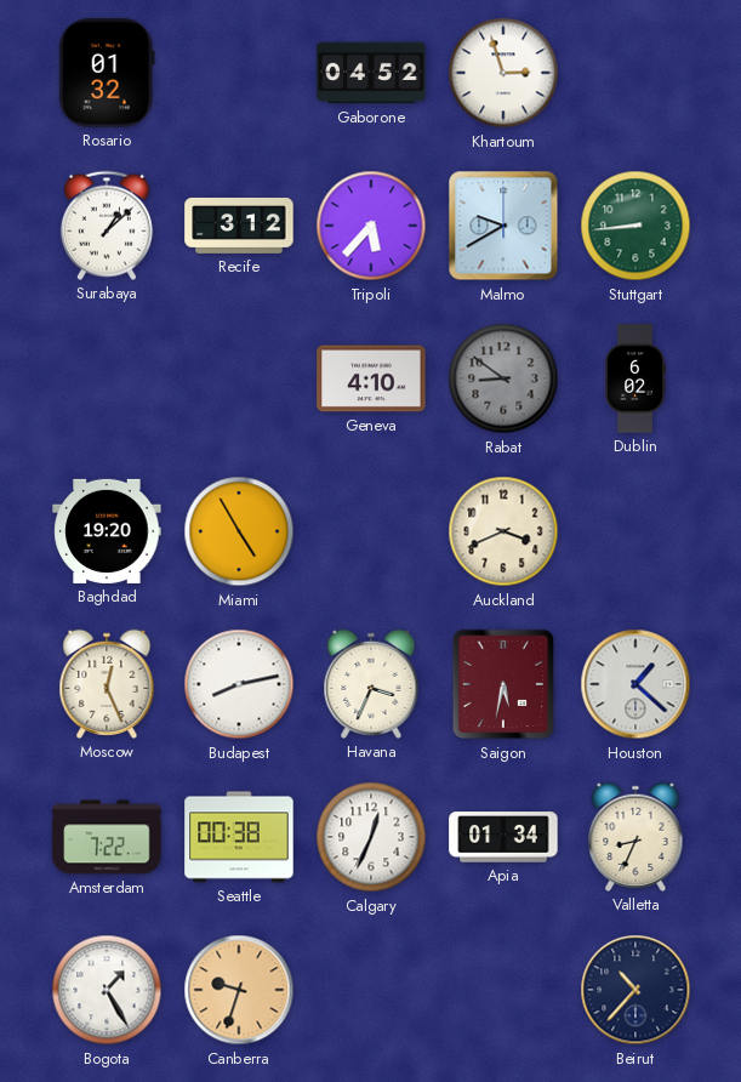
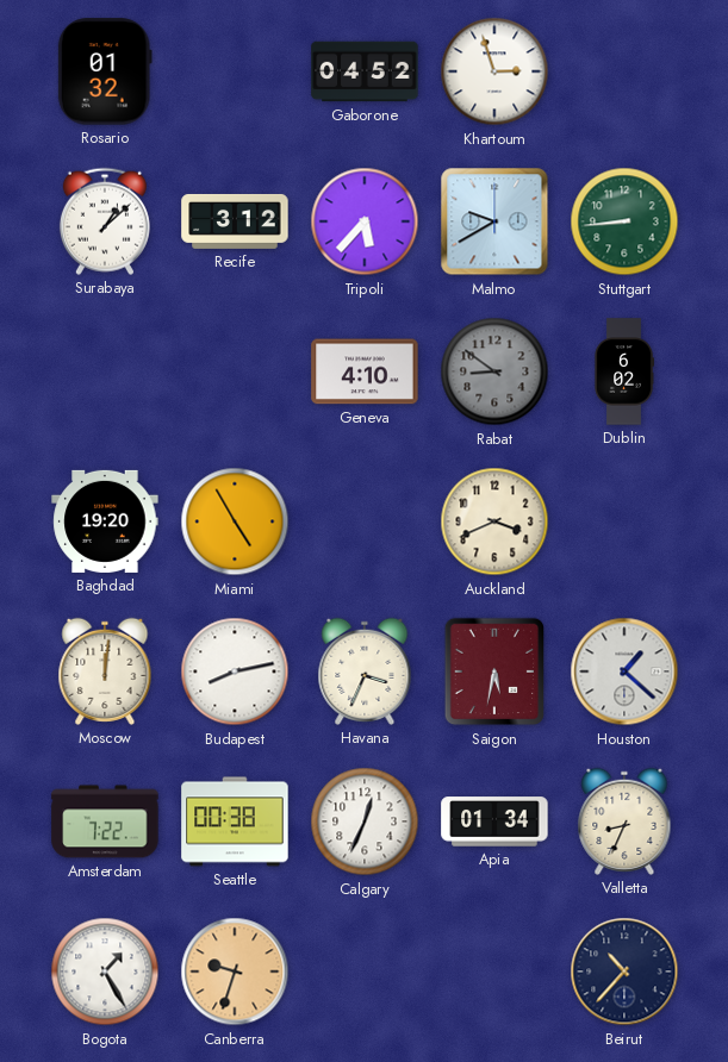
Moscow: 12:26 -> 12:01 (105, 671)
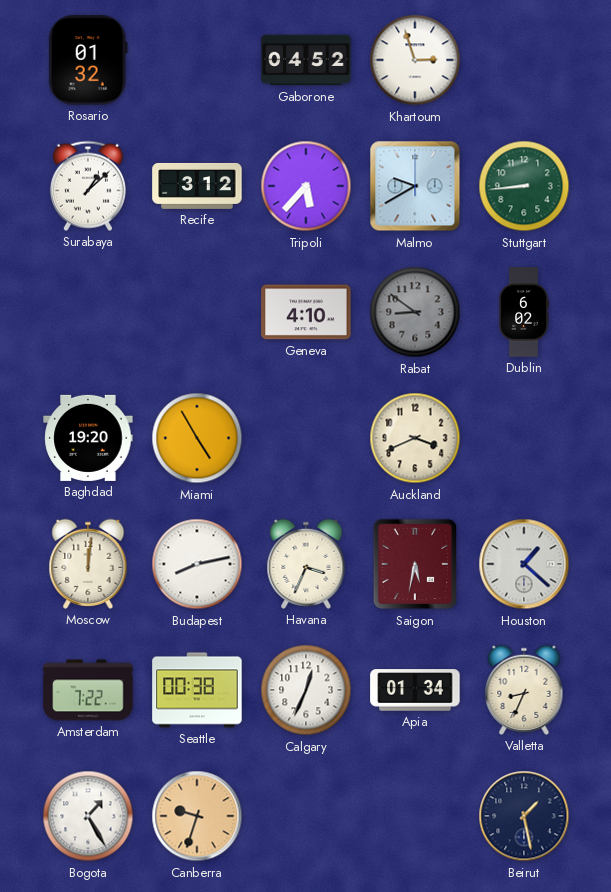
Beirut: 10:37 -> 1:28 (524, 816)
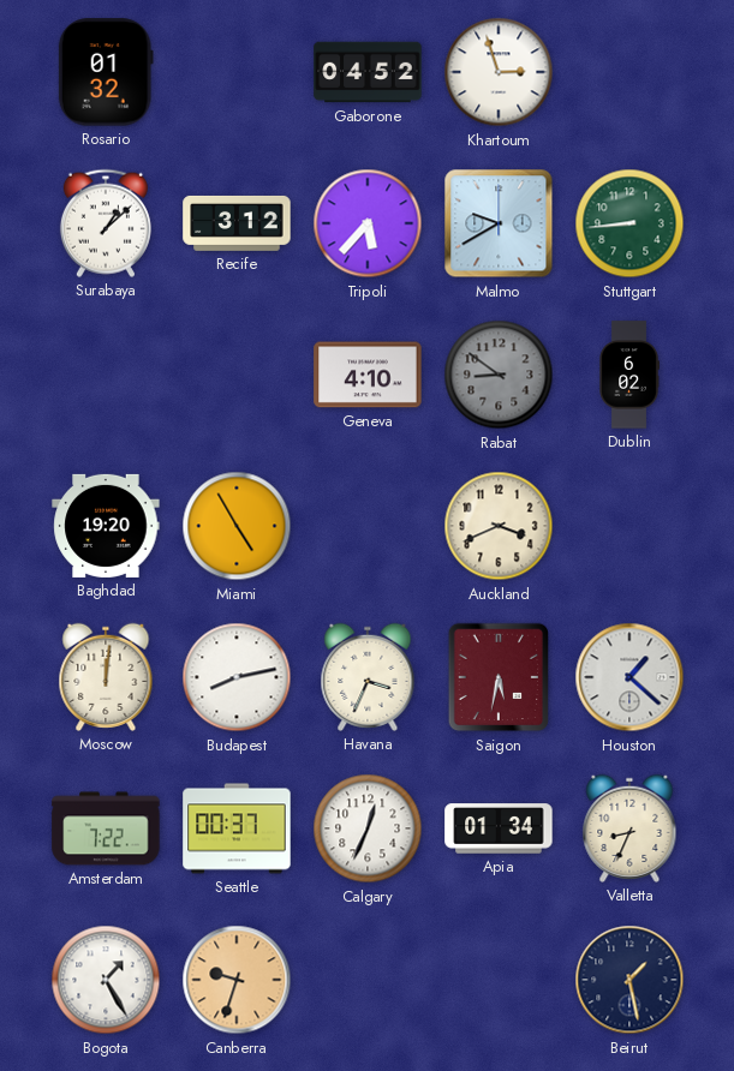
Seattle: 00:38 -> 00:37 (237, 828)
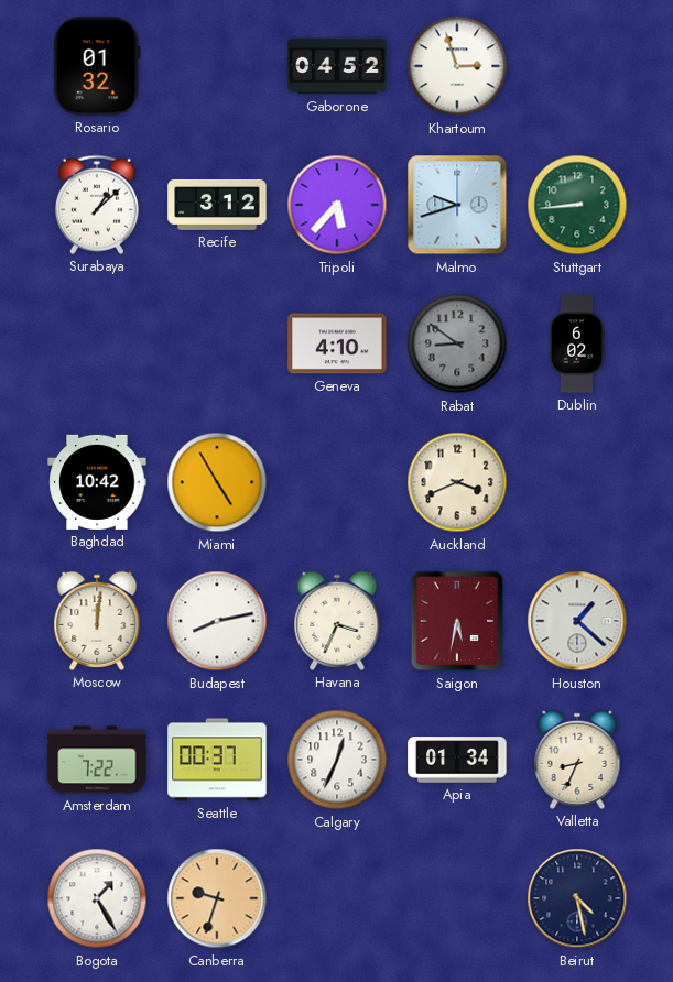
Malmo: 9:40 -> 9:42 (457, 205)
Baghdad: 19:20 -> 10:42 (97, 482)
Beirut: 1:28 -> 4:28 (577, 898)
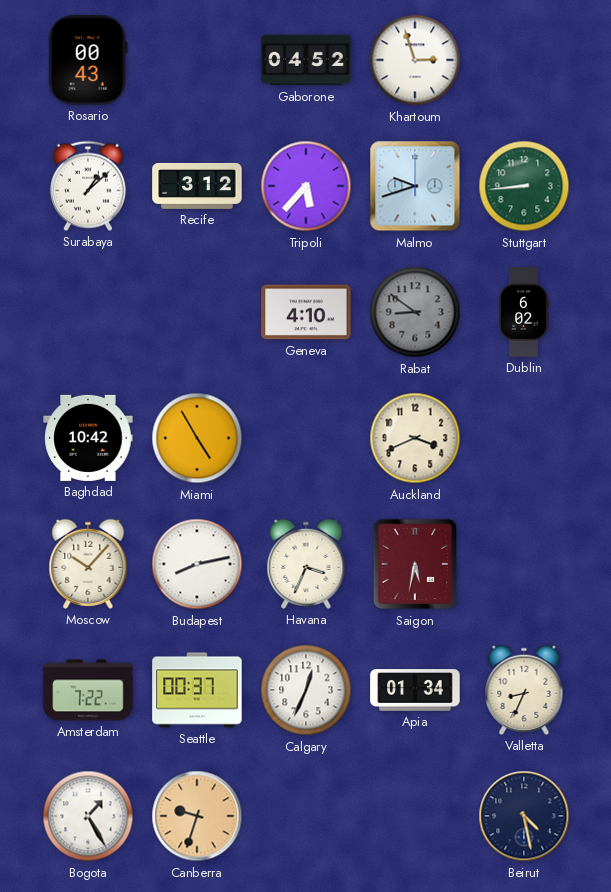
Rosario: 01:32 -> 00:43 (88, 60)
Moscow: 12:01 -> 10:07 (88, 564)
Houston: 1:22 -> none (577, 621)
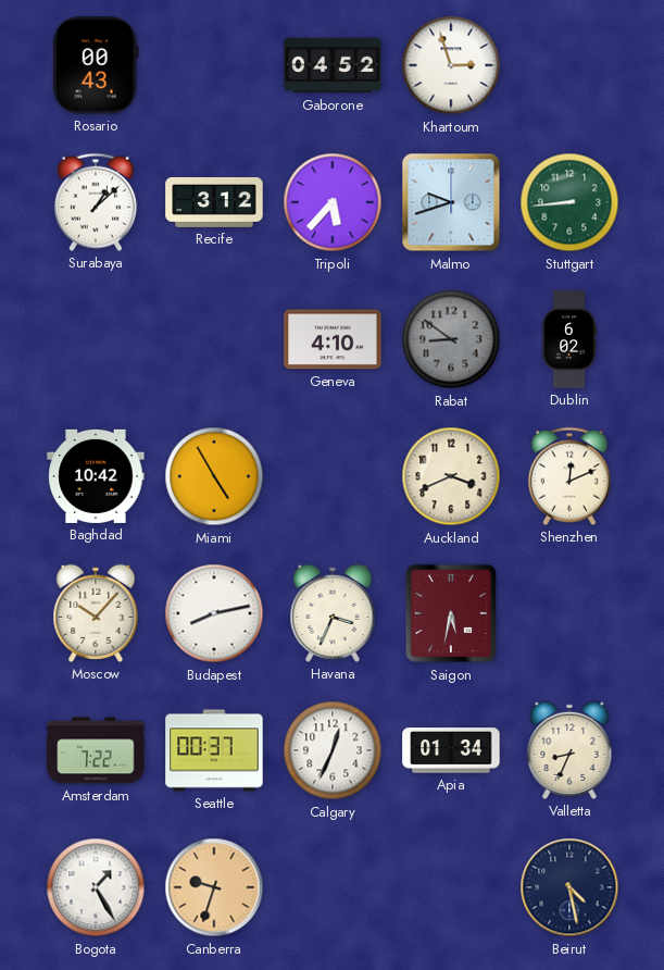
Shenzhen: none -> 12:11 (569, 476)
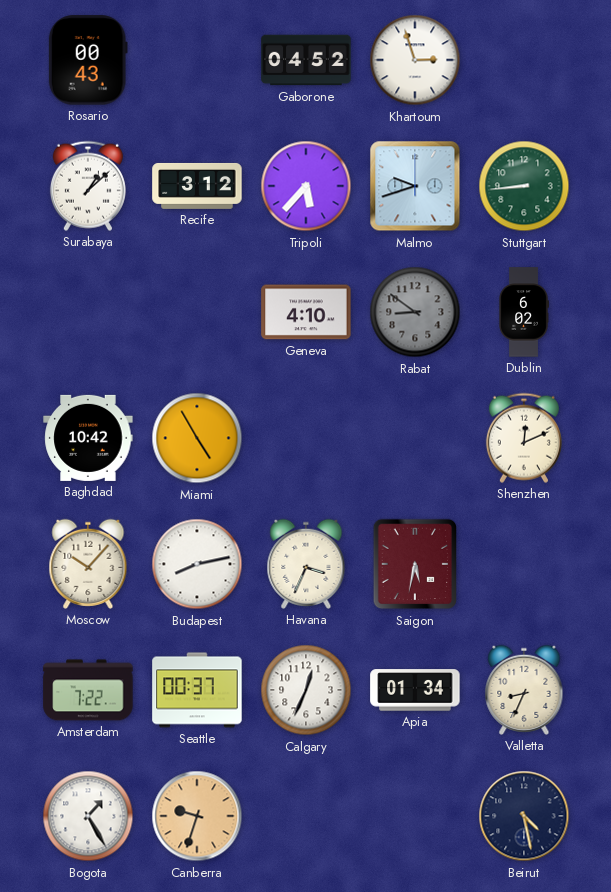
Auckland: 3:41 -> none (451, 476)
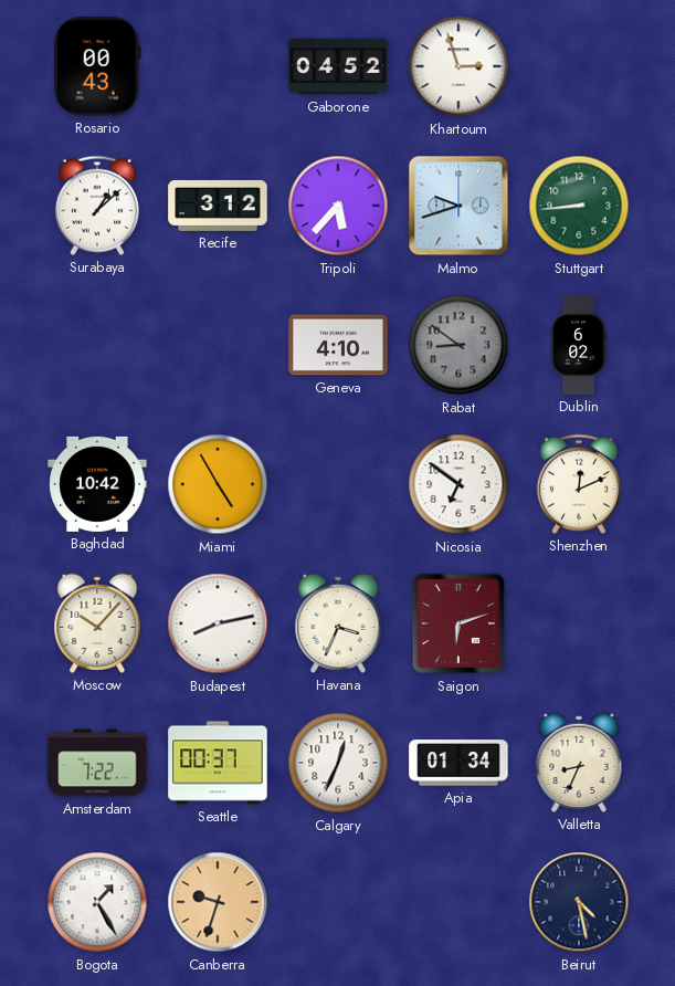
Nicosia: none -> 6:51 (458, 484)
Saigon: 5:32 -> 6:12 (458, 623)
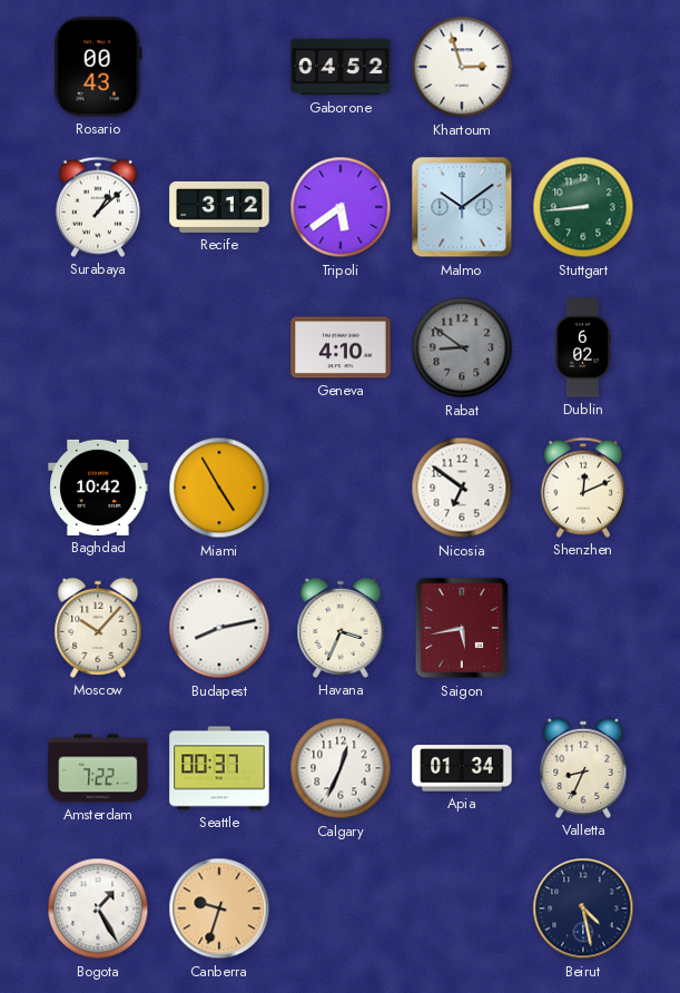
Tripoli: 5:37 -> 5:39 (341, 207)
Malmo: 9:42 -> 10:09 (462, 207)
Saigon: 6:12 -> 5:43 (462, 628)
